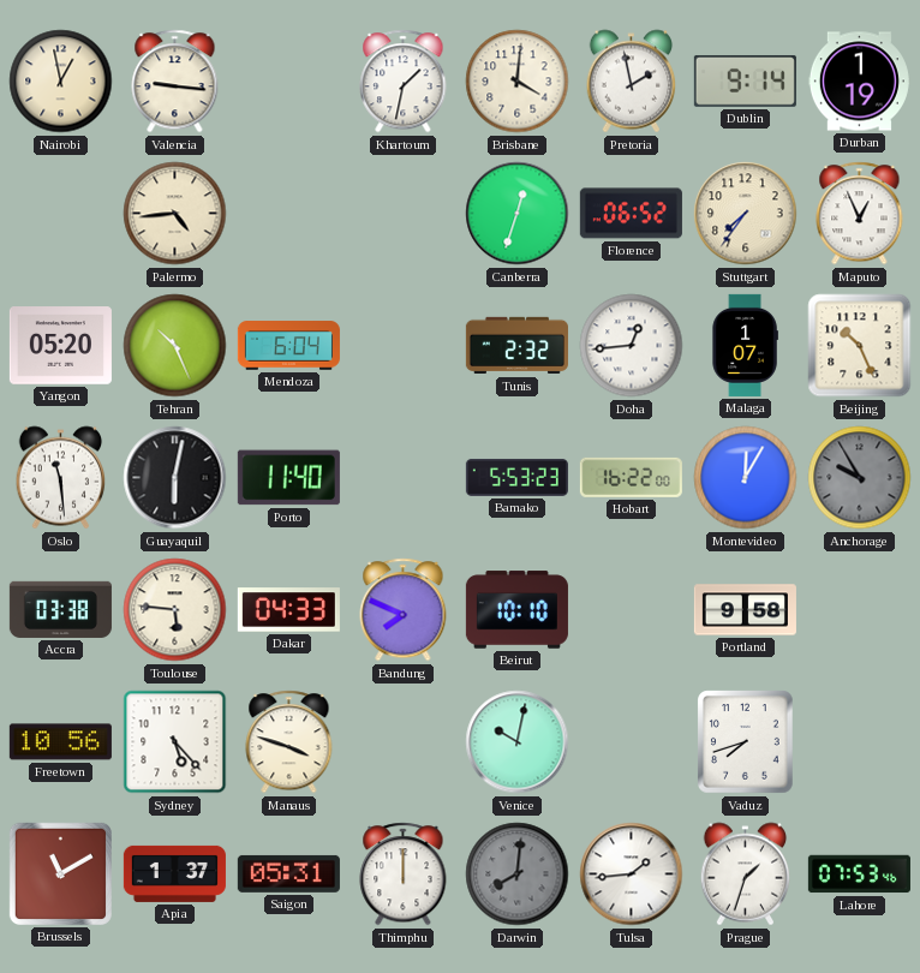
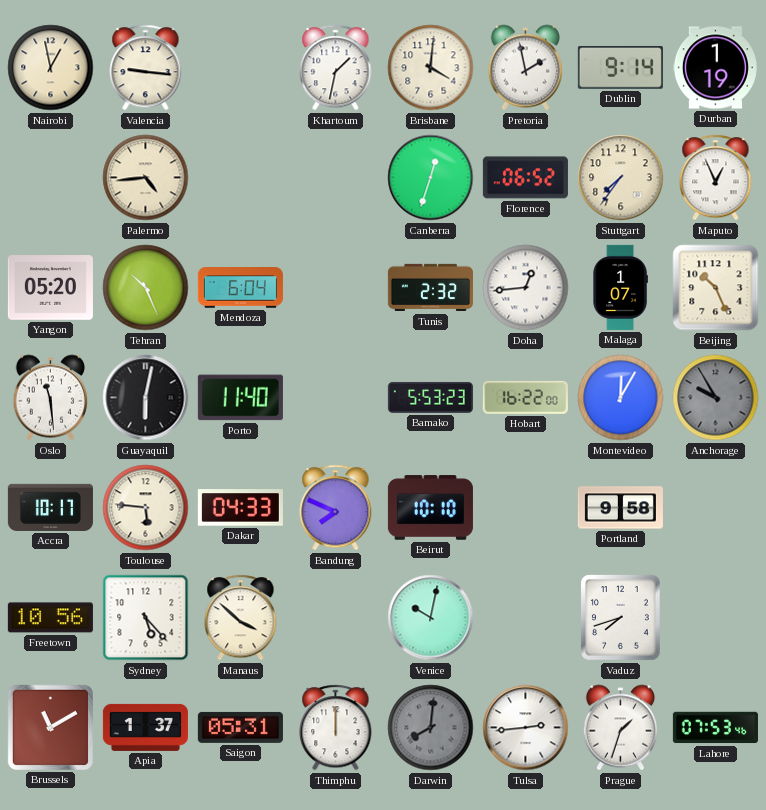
Accra: 03:38 -> 10:17 (50, 507)
Manaus: 3:48 -> 3:52 (241, 618)
Tulsa: 1:44 -> 2:44 (526, 728)
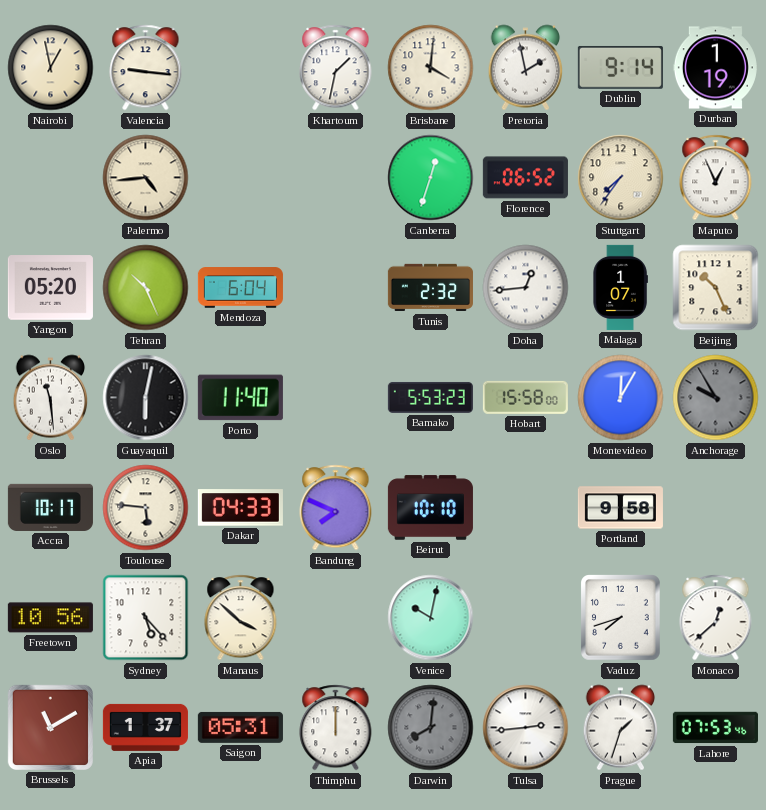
Hobart: 16:22 -> 15:58 (525, 397)
Monaco: none -> 12:38 (716, 618)
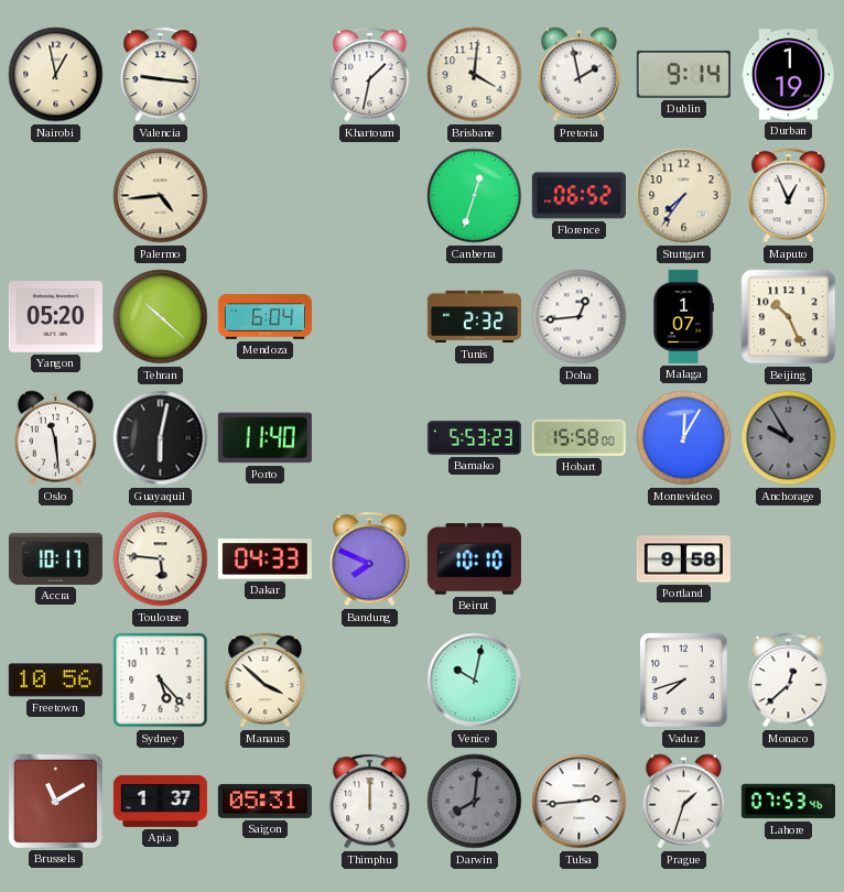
Tehran: 10:26 -> 10:22 (161, 317)
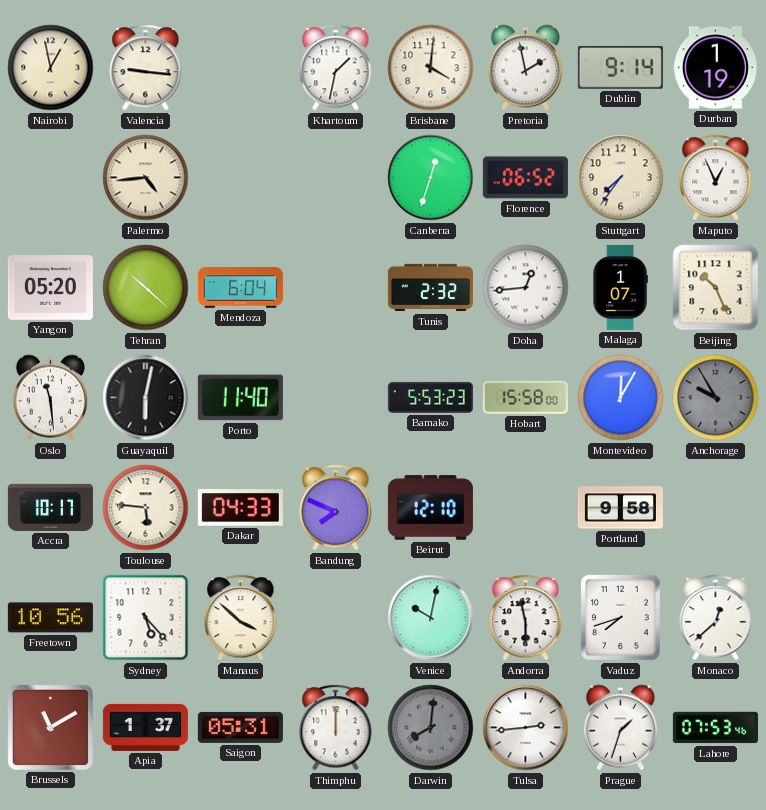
Beirut: 10:10 -> 12:10 (430, 508)
Andorra: none -> 5:58 (526, 618)
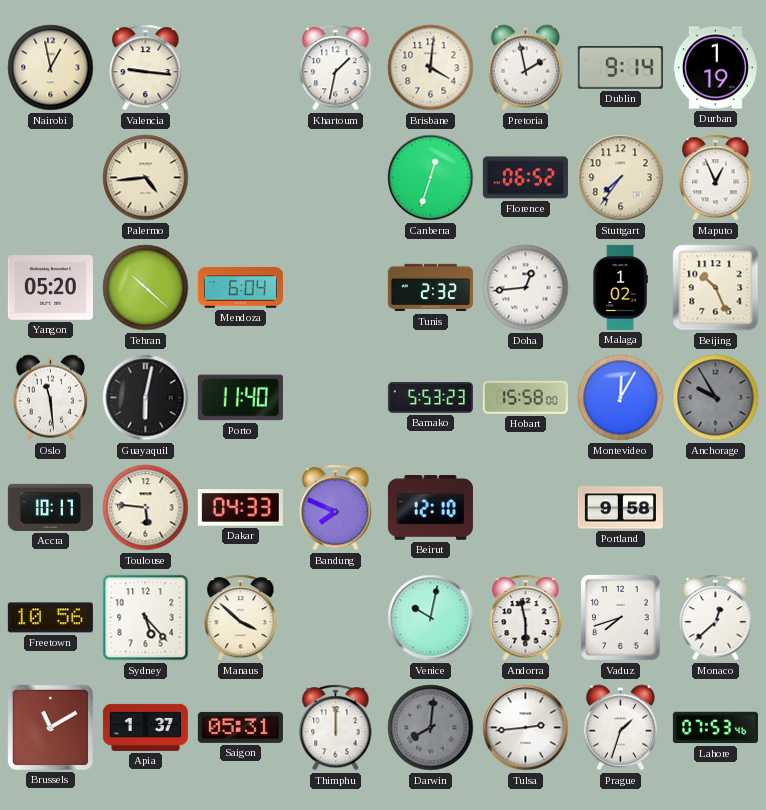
Malaga: 1:07 -> 1:02 (620, 287)
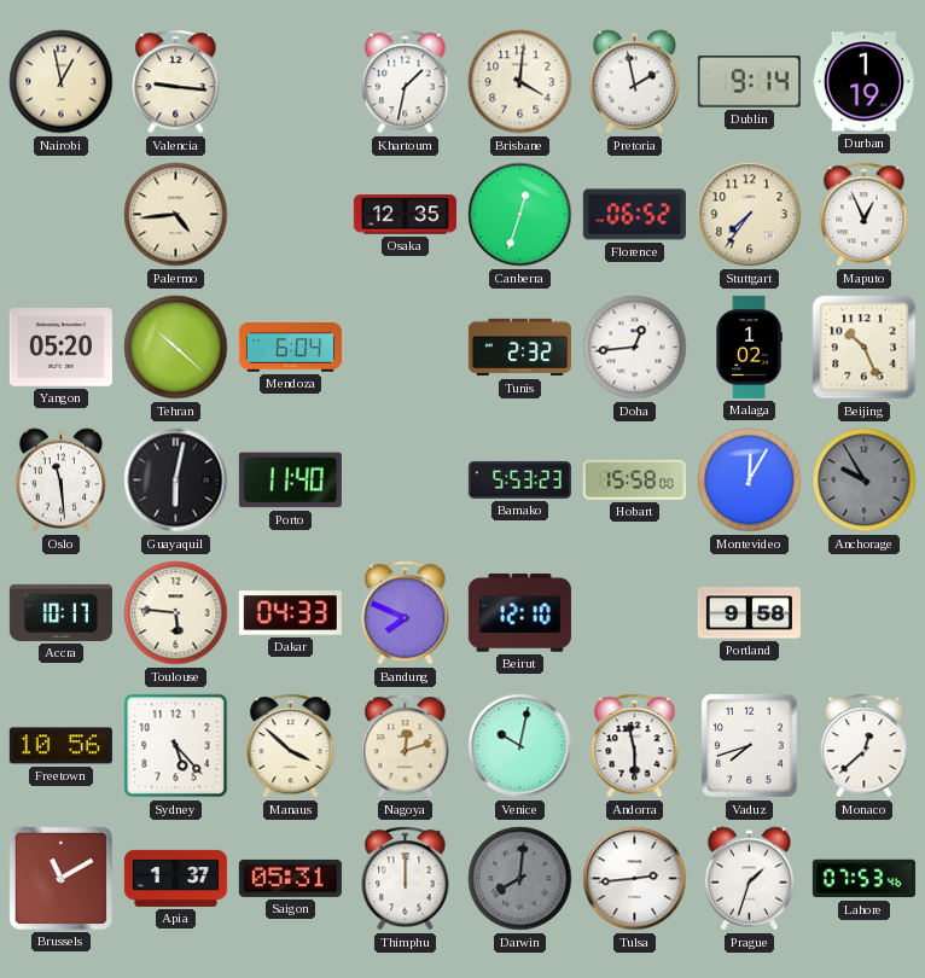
Osaka: none -> 12:35 (405, 215)
Nagoya: none -> 12:12 (406, 746)
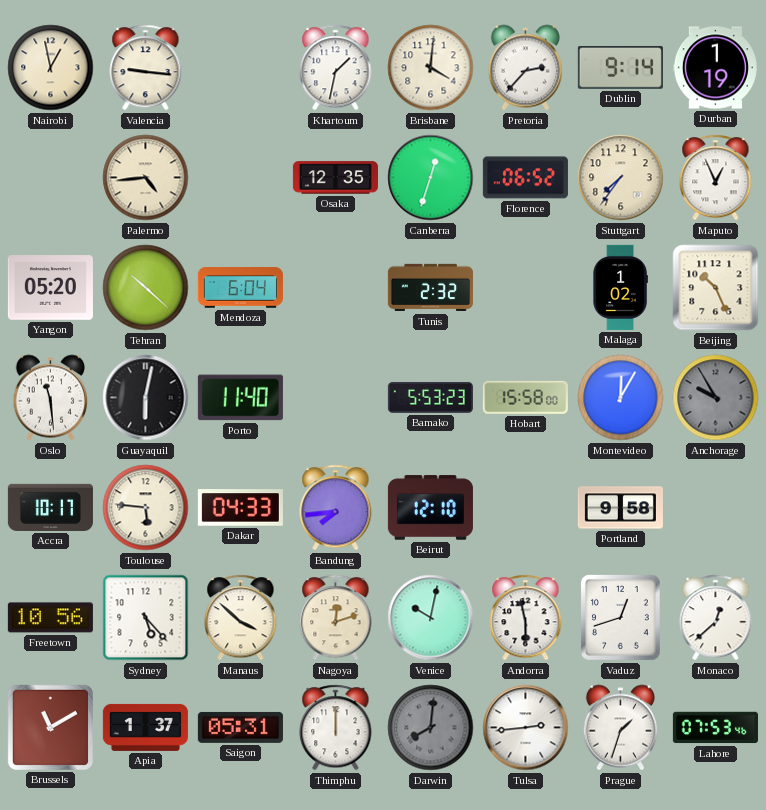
Pretoria: 1:58 -> 2:37 (526, 68)
Doha: 12:44 -> none (635, 348)
Bandung: 7:49 -> 7:44 (336, 508)
Vaduz: 7:42 -> 12:42 (621, 618)
